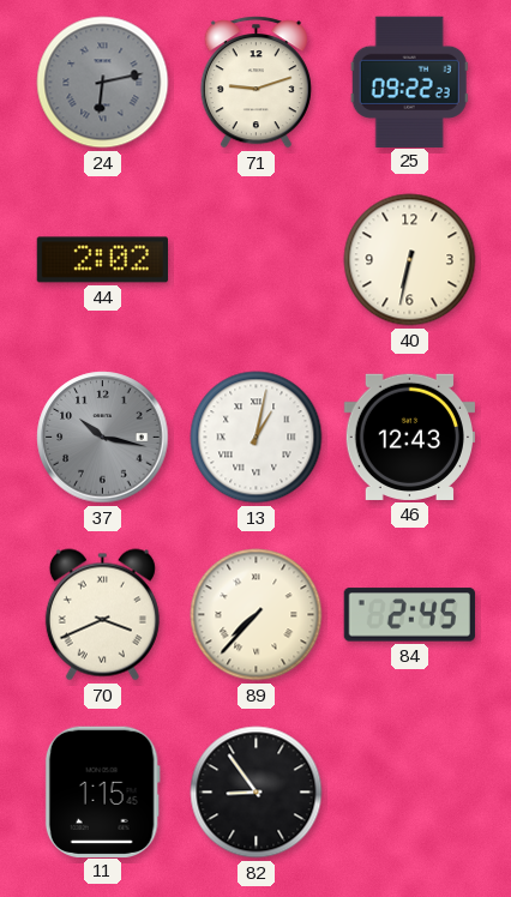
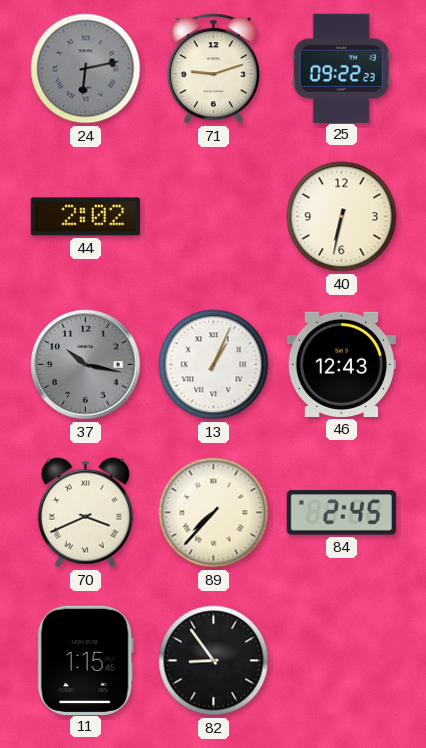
13: 1:02 -> 1:04 (214, 365)
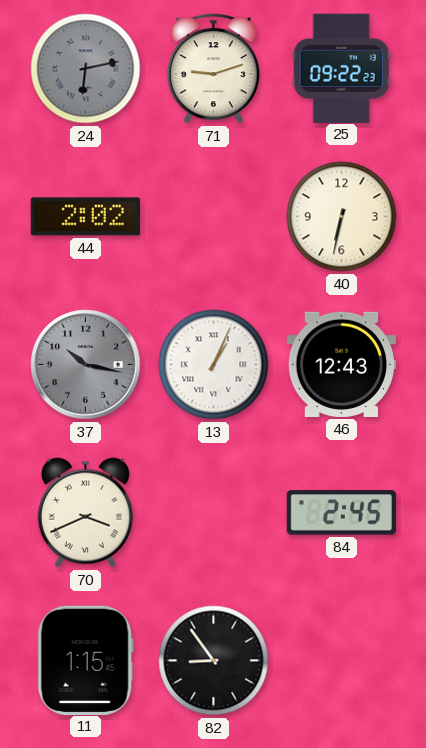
89: 7:37 -> none (214, 513)
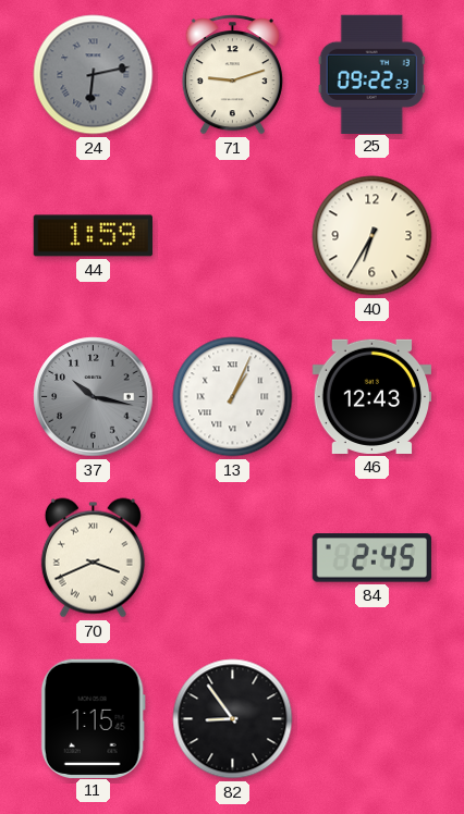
44: 2:02 -> 1:59 (93, 236)
40: 6:32 -> 6:35 (373, 236)
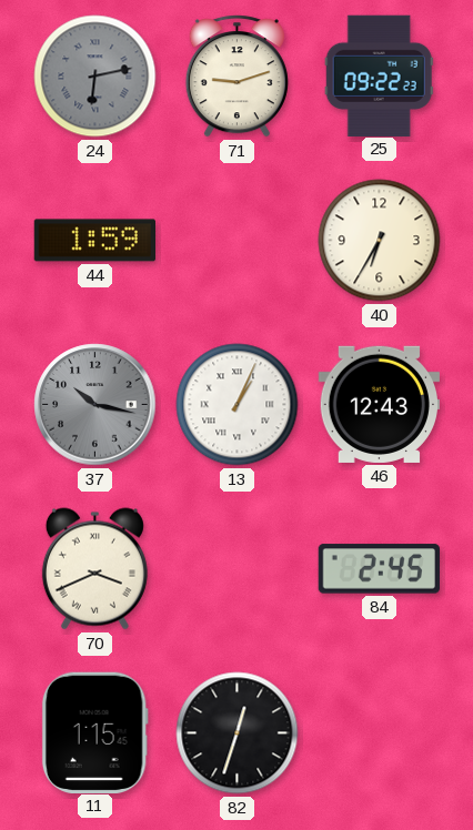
82: 8:54 -> 12:33 (238, 733)
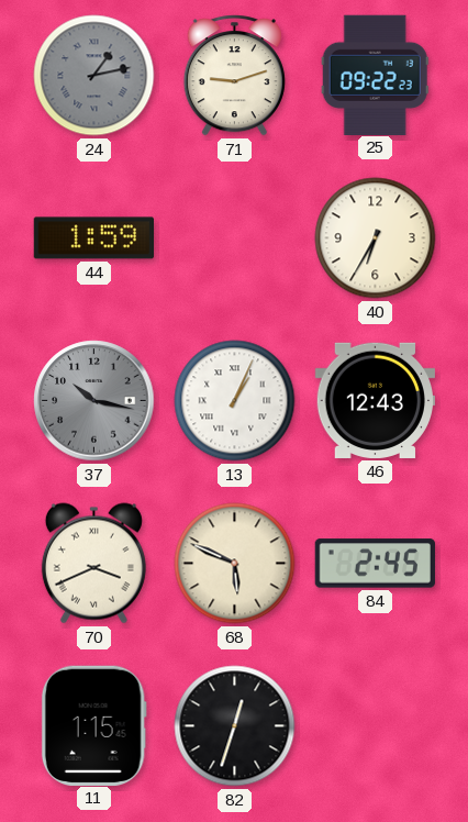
24: 6:13 -> 1:13 (94, 76)
68: none -> 5:49 (235, 564)
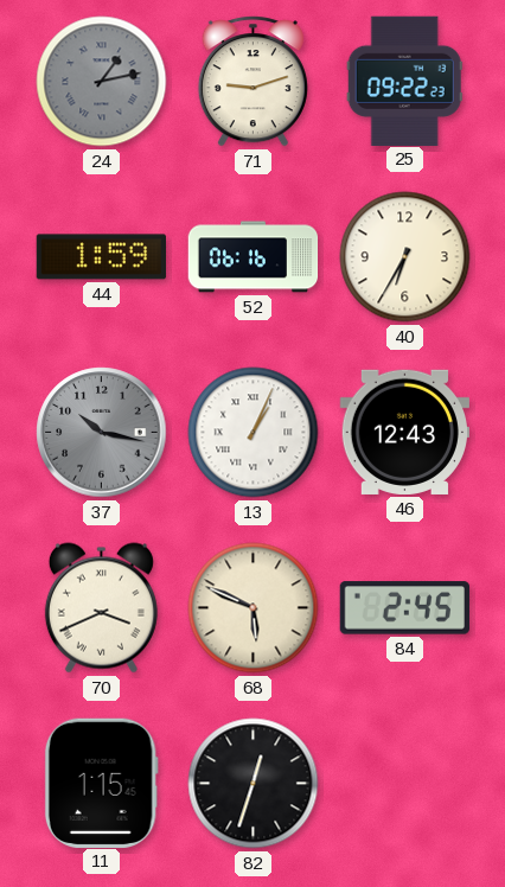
52: none -> 06:16 (254, 257)
